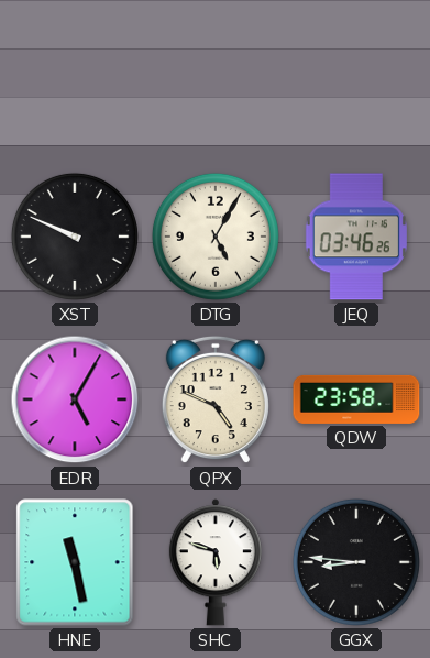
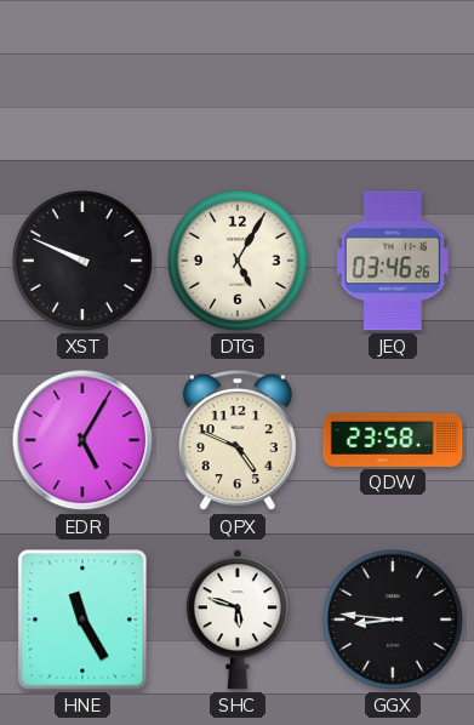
HNE: 11:28 -> 11:25 (82, 620)
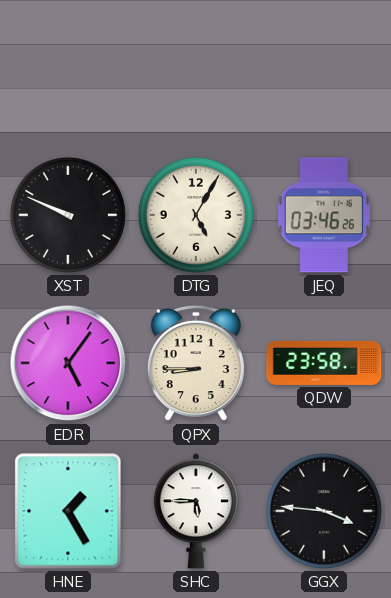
EDR: 5:05 -> 5:06 (68, 363)
QPX: 4:49 -> 8:45 (196, 363)
HNE: 11:25 -> 1:25 (68, 511)
SHC: 5:48 -> 5:45 (196, 511)
GGX: 8:46 -> 3:46 (324, 511)
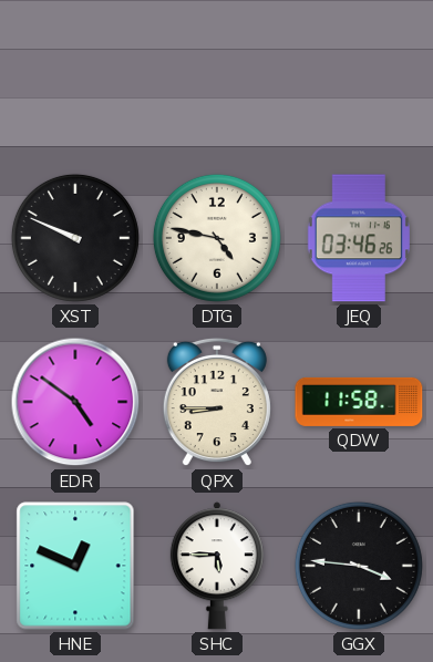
DTG: 5:05 -> 4:47 (217, 238)
EDR: 5:06 -> 4:51 (75, 402)
QDW: 23:58 -> 11:58 (359, 402)
HNE: 1:25 -> 12:49 (75, 566)
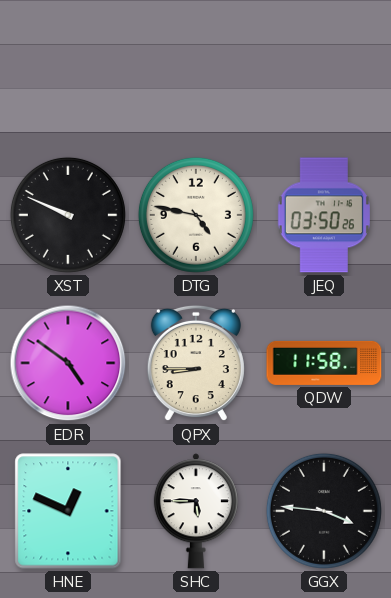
JEQ: 03:46 -> 03:50 (324, 215)
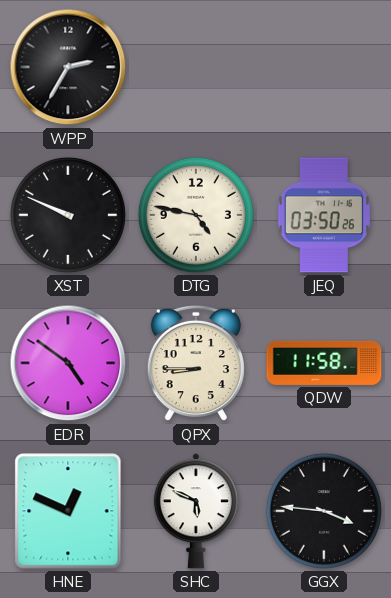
WPP: none -> 2:35 (68, 67)
SHC: 5:45 -> 5:49 (196, 511)
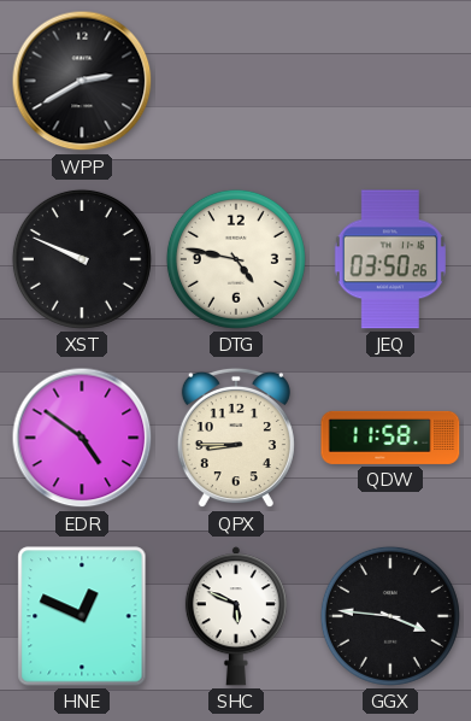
WPP: 2:35 -> 2:40 (82, 81)
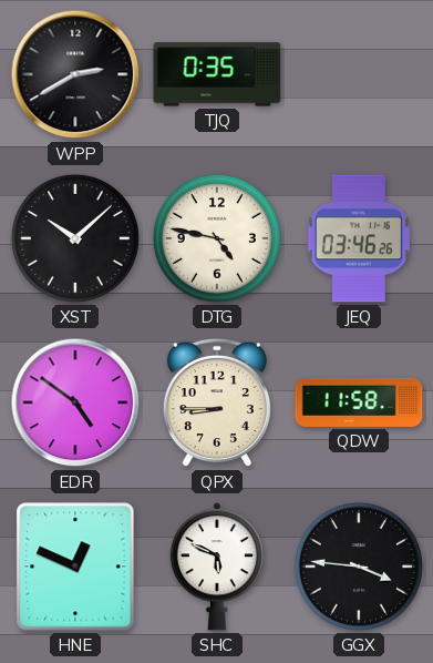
TJQ: none -> 0:35 (217, 74)
XST: 9:49 -> 10:08 (75, 238)
JEQ: 03:50 -> 03:46 (359, 238)
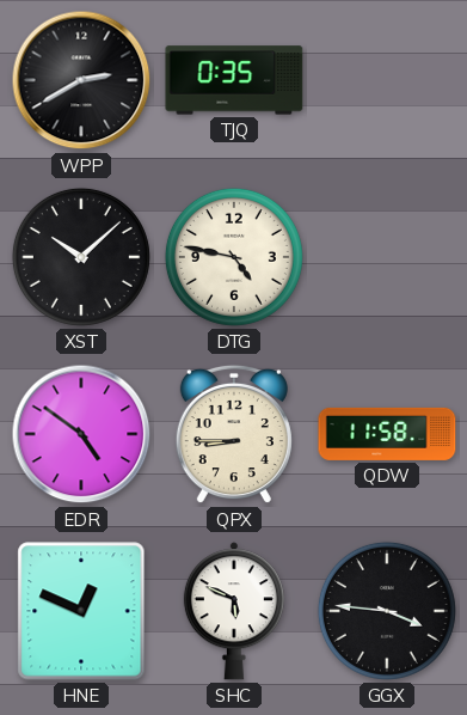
JEQ: 03:46 -> none (359, 238)
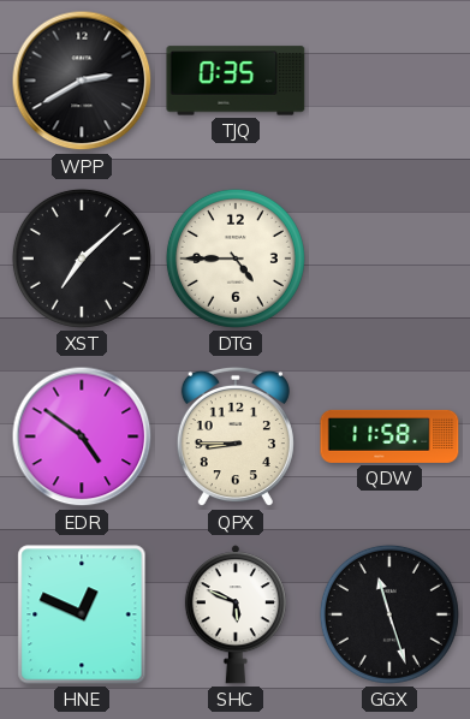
XST: 10:08 -> 7:08 (82, 259)
DTG: 4:47 -> 4:45 (236, 259)
GGX: 3:46 -> 11:27 (389, 614)
